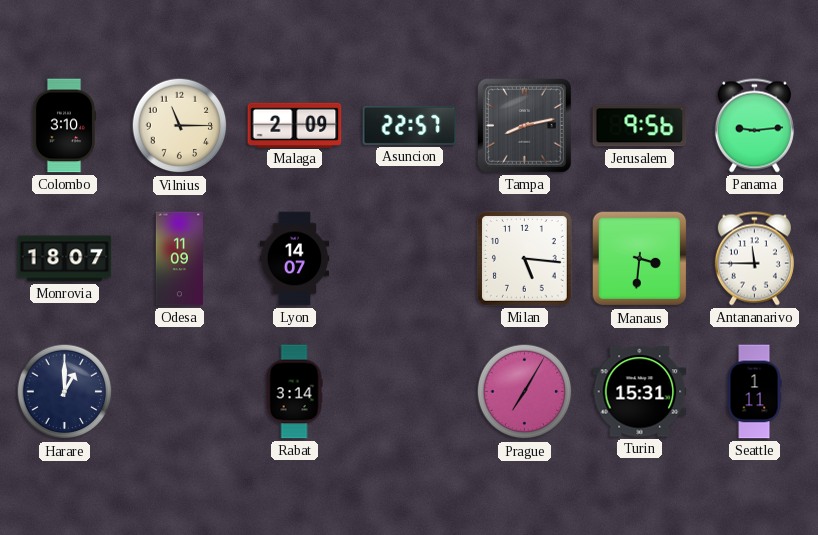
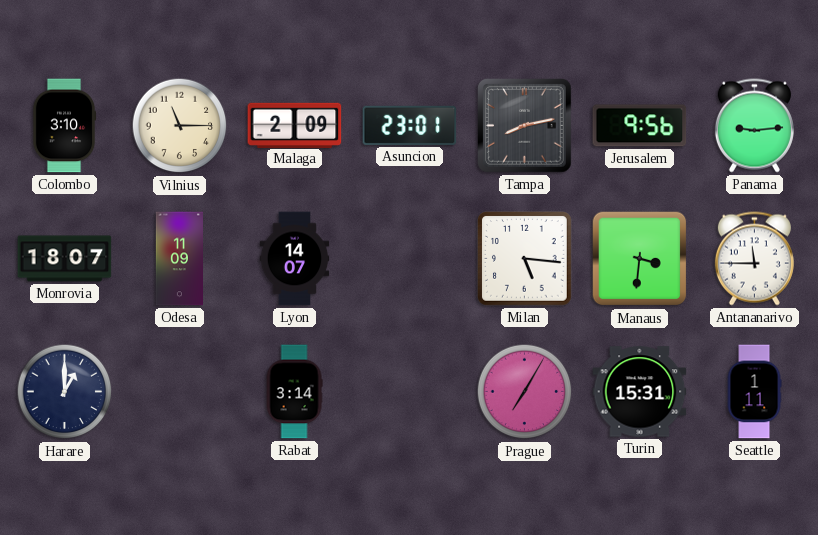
Asuncion: 22:57 -> 23:01 (410, 125)
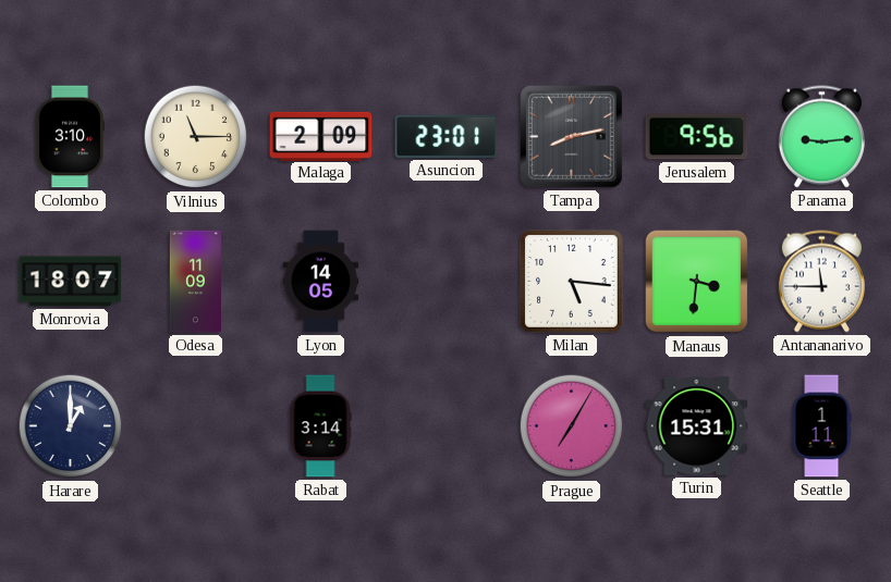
Lyon: 14:07 -> 14:05 (321, 282)
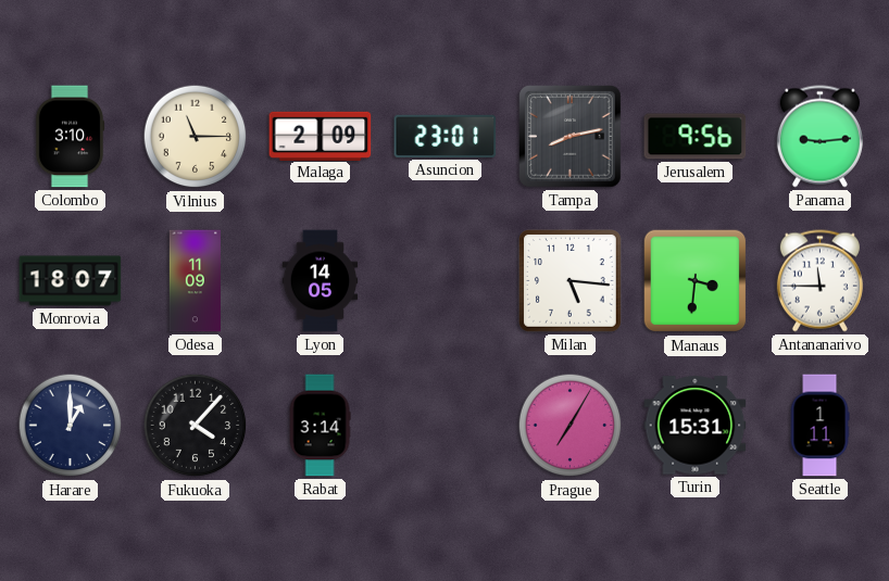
Fukuoka: none -> 4:07 (196, 426)
